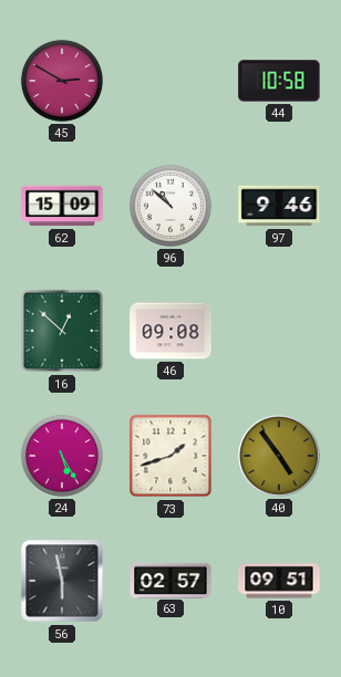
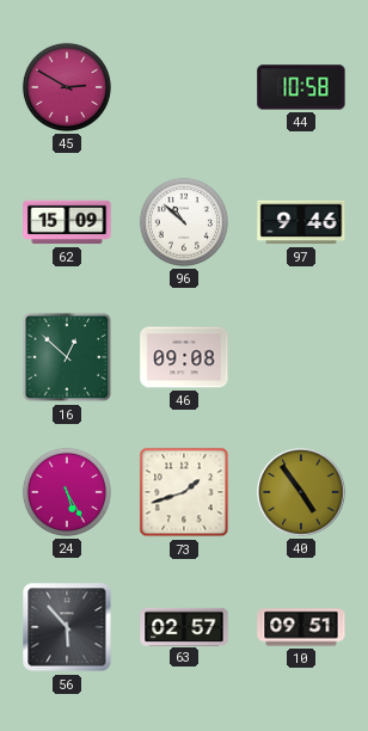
56: 5:58 -> 5:53 (67, 627)
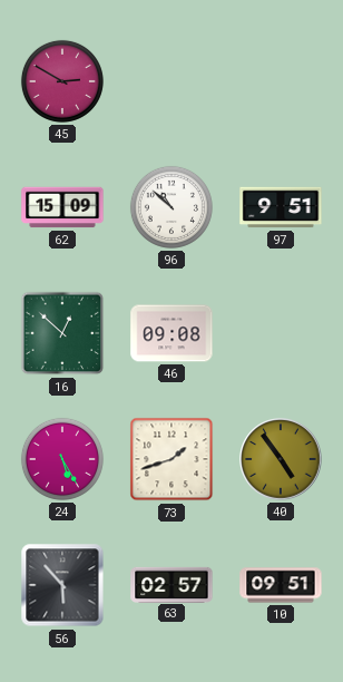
44: 10:58 -> none (301, 87)
97: 9:46 -> 9:51 (281, 207)
